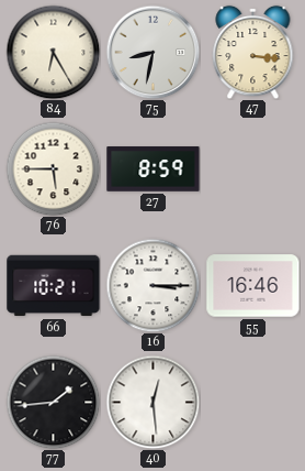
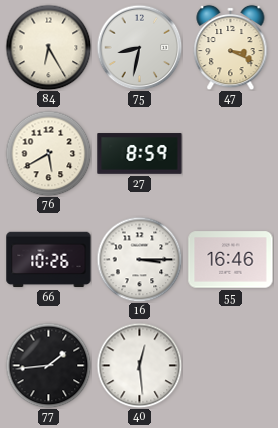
47: 3:16 -> 3:19 (231, 47)
76: 5:45 -> 5:40 (48, 153)
66: 10:21 -> 10:26 (49, 260)
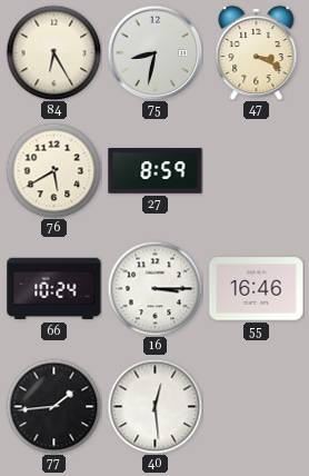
66: 10:26 -> 10:24 (54, 289)
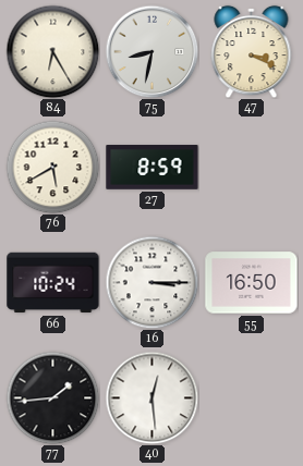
55: 16:46 -> 16:50 (252, 283)
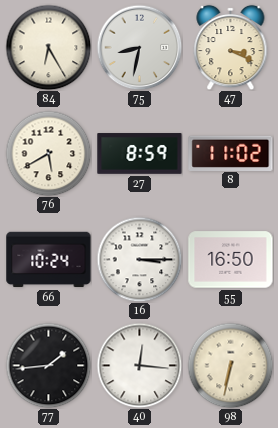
8: none -> 11:02 (231, 153)
40: 12:29 -> 12:16 (139, 365)
98: none -> 6:32 (230, 365)
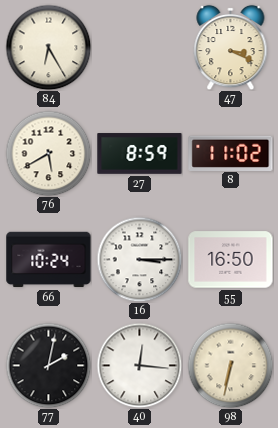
75: 8:32 -> none (139, 47)
77: 1:44 -> 2:02 (48, 365)
